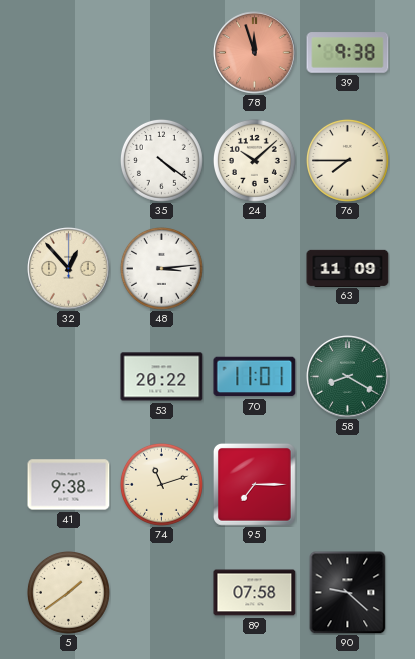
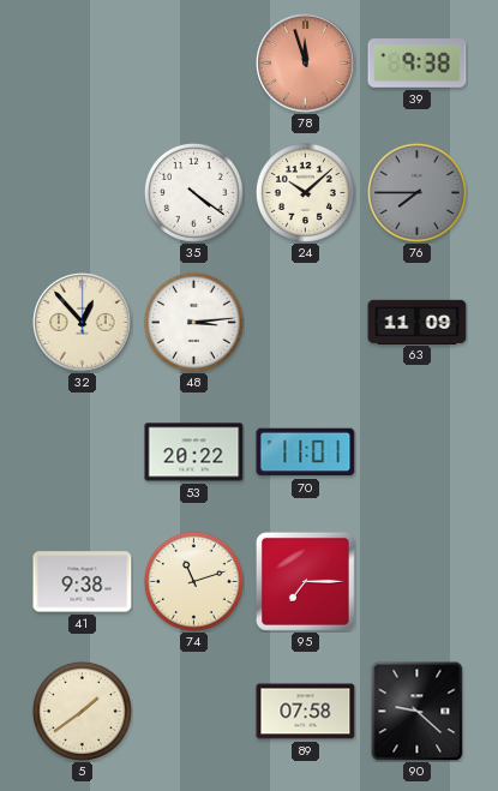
76 dial: cream -> grey (416, 192)
58: 8:20 -> none (348, 377)
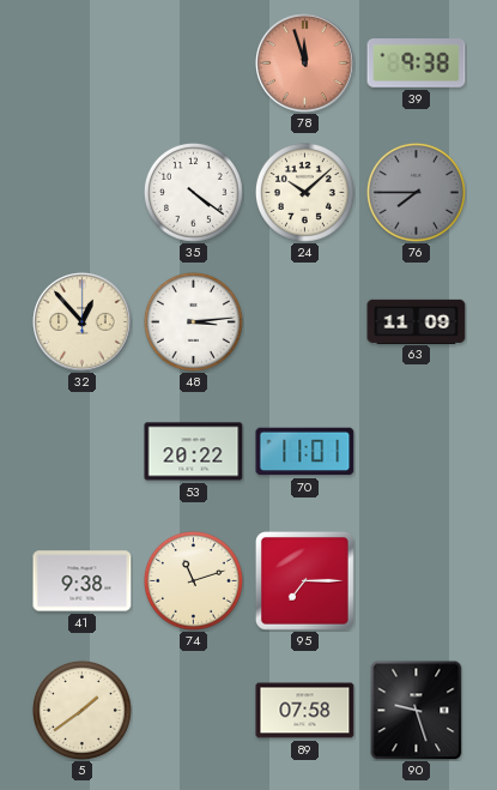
90: 9:22 -> 9:27 (417, 710)
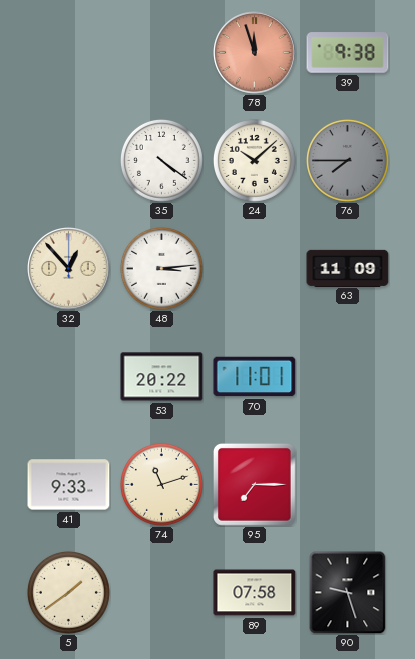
41: 9:38 -> 9:33 (69, 485)
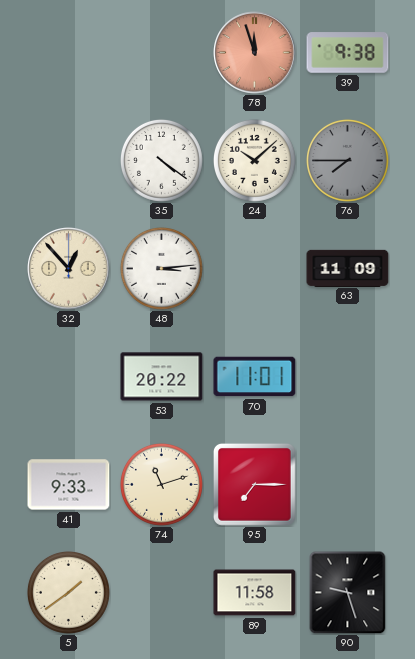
89: 07:58 -> 11:58 (255, 593)
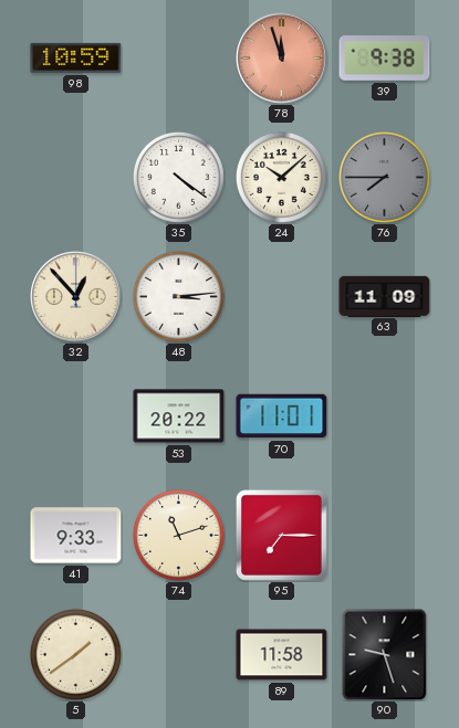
98: none -> 10:59 (76, 57)
